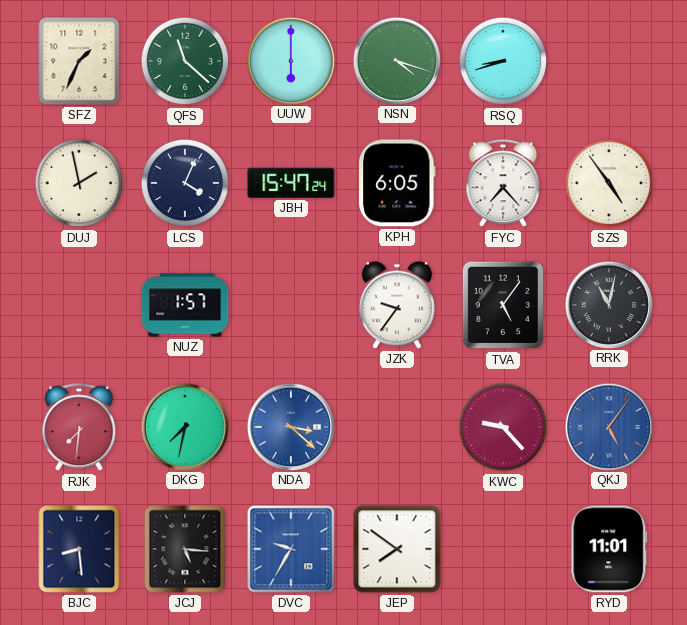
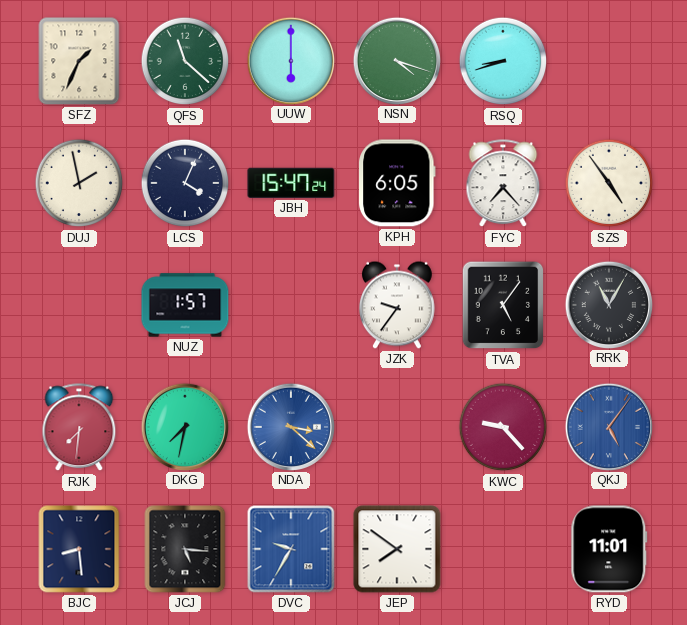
RRK: 11:02 -> 11:05 (608, 304)
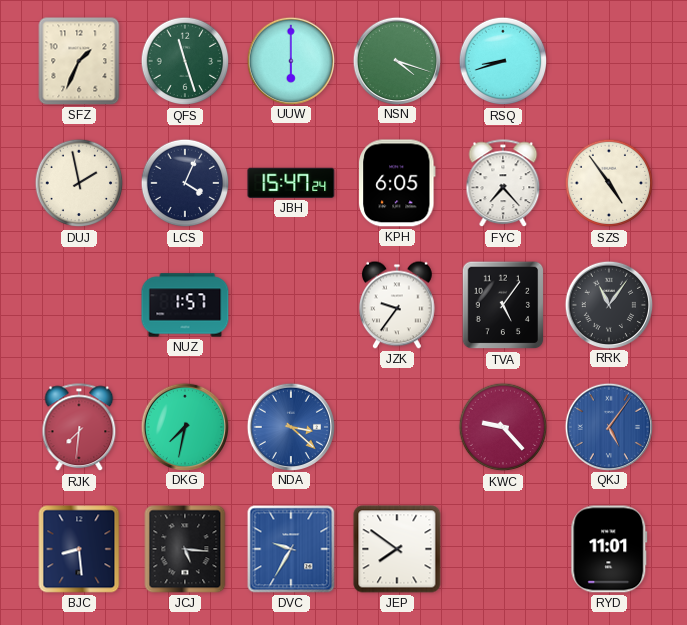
QFS: 11:22 -> 11:27 (185, 61)
RRK: 11:05 -> 11:06 (608, 304)
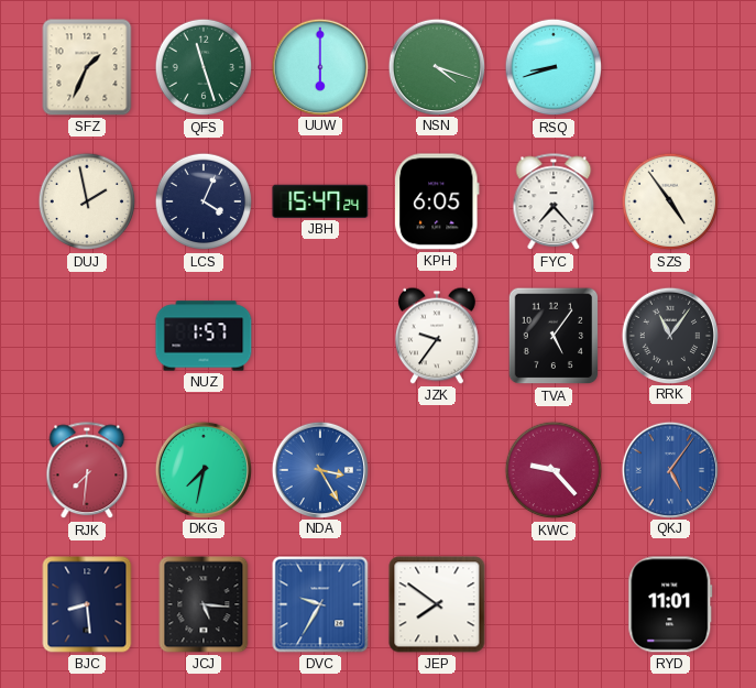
NDA: 3:22 -> 3:25 (319, 469)
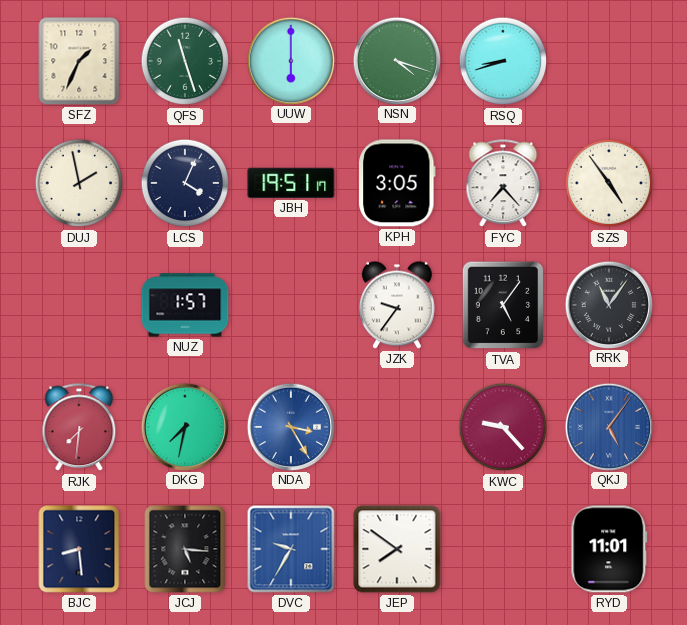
JBH: 15:47 -> 19:51 (291, 183)
KPH: 6:05 -> 3:05 (397, 183)
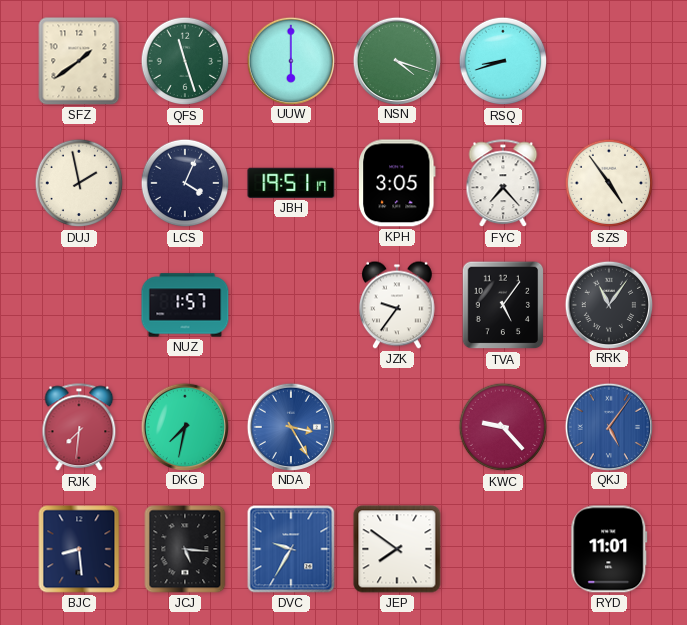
SFZ: 1:34 -> 1:39 (79, 61)
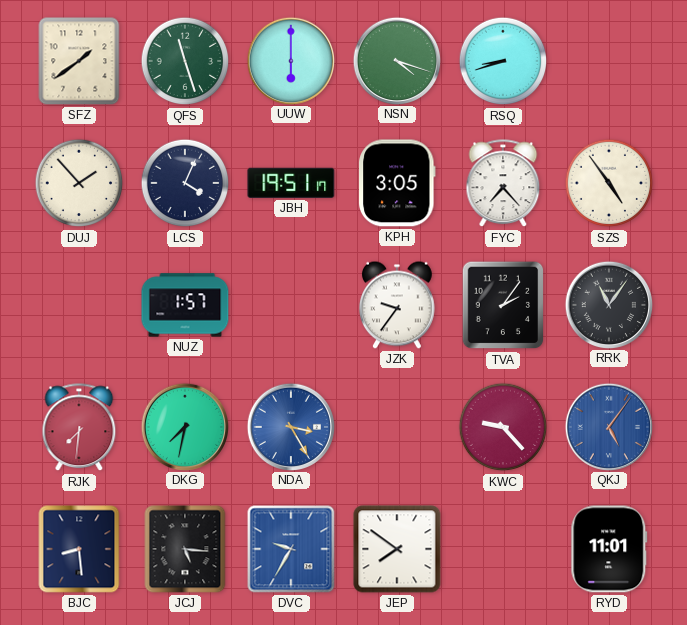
DUJ: 1:58 -> 1:53 (79, 183)
TVA: 5:06 -> 2:06 (503, 305)
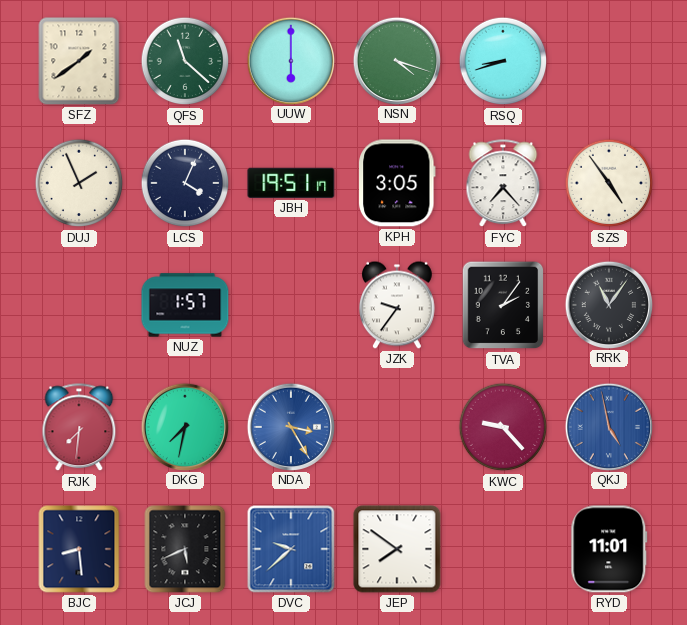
QFS: 11:27 -> 11:22 (185, 61)
DUJ: 1:53 -> 1:56 (79, 183)
QKJ: 5:06 -> 4:58 (608, 426)
JCJ: 5:16 -> 5:41 (185, 549)
DVC: 9:35 -> 9:38 (291, 549)
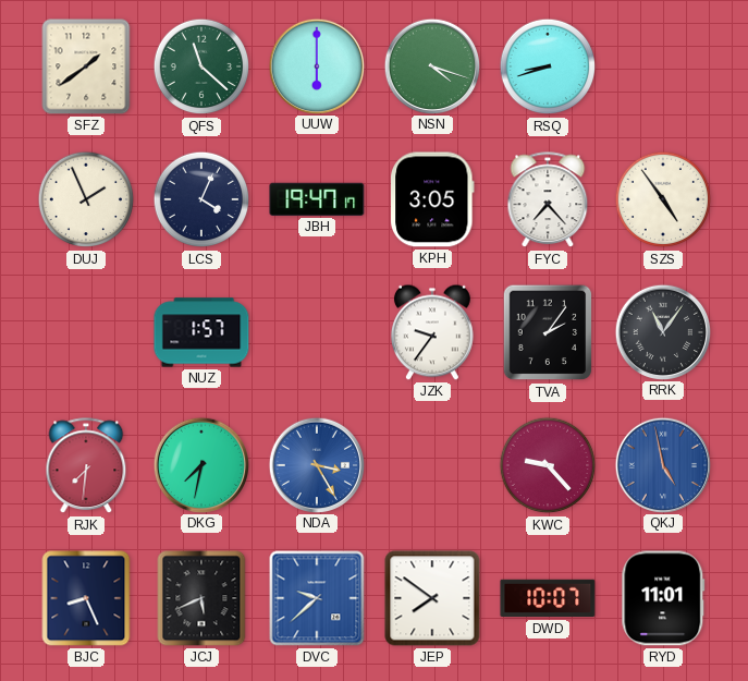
JBH: 19:51 -> 19:47 (317, 199)
BJC: 8:29 -> 8:26 (86, 598)
DWD: none -> 10:07 (548, 598)
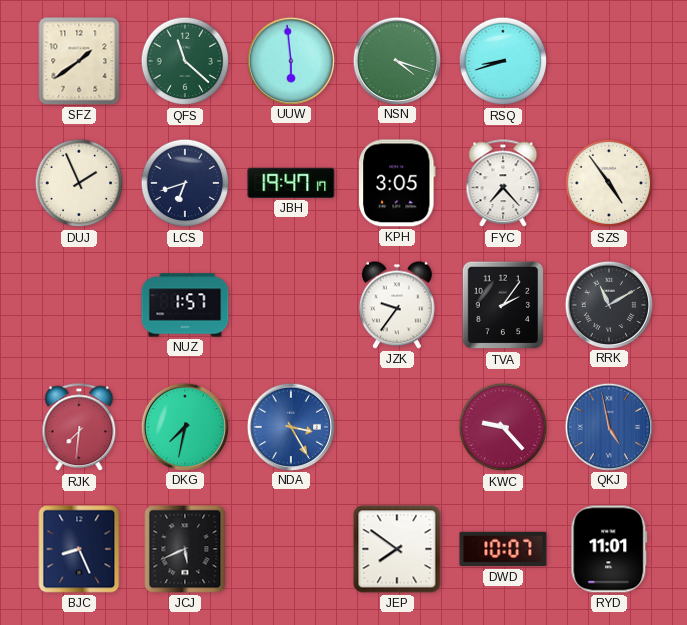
UUW: 6:00 -> 5:59 (290, 60)
LCS: 4:04 -> 6:42 (185, 183)
RRK: 11:06 -> 11:10 (608, 304)
DVC: 9:38 -> none (317, 598)
